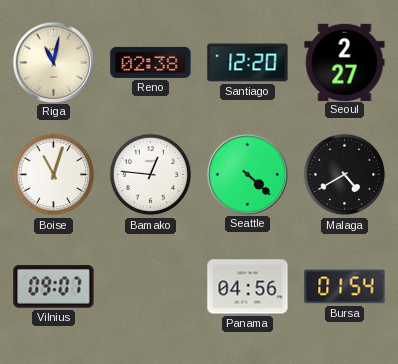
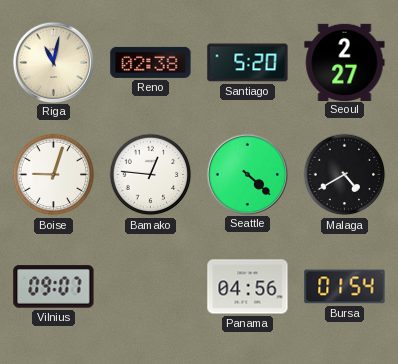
Santiago: 12:20 -> 5:20 (248, 63)
Boise: 11:03 -> 9:03 (54, 175)
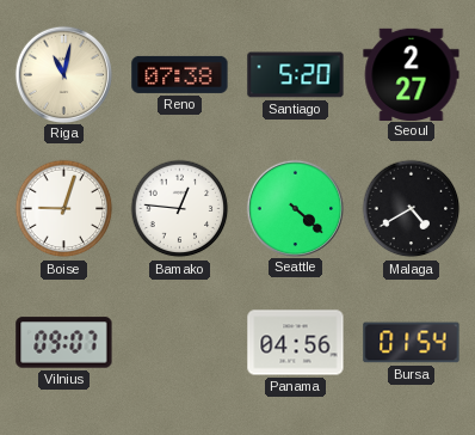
Reno: 02:38 -> 07:38 (180, 74)
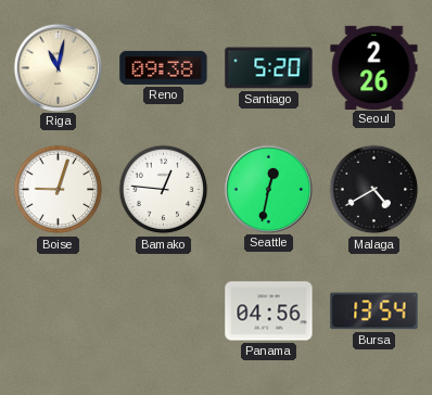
Reno: 07:38 -> 09:38 (164, 67)
Seoul: 2:27 -> 2:26 (374, 67)
Seattle: 4:22 -> 12:32 (268, 189)
Vilnius: 09:07 -> none (64, 343)
Bursa: 01:54 -> 13:54 (374, 311)
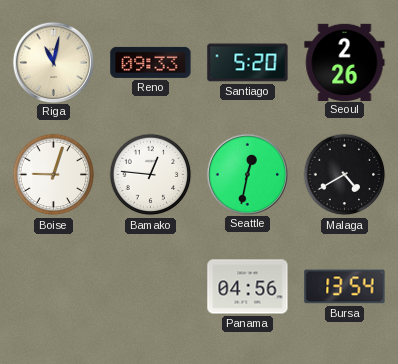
Reno: 09:38 -> 09:33 (151, 62)
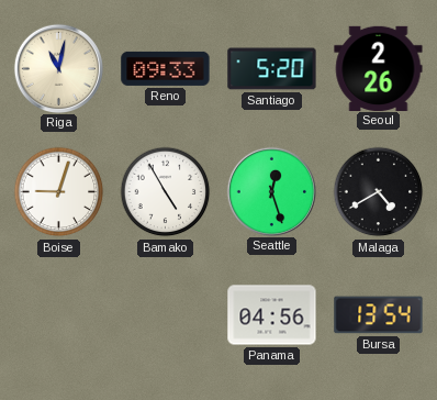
Bamako: 12:46 -> 4:55 (166, 192)
Seattle: 12:32 -> 12:27 (271, 191)
